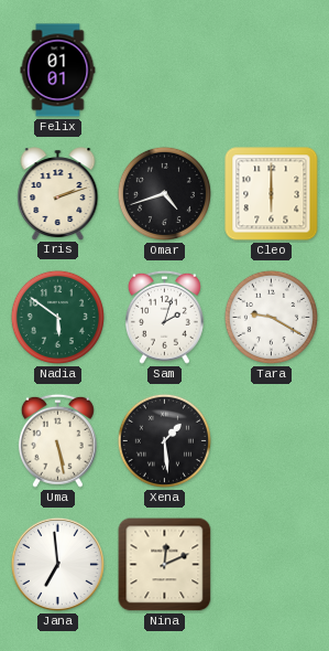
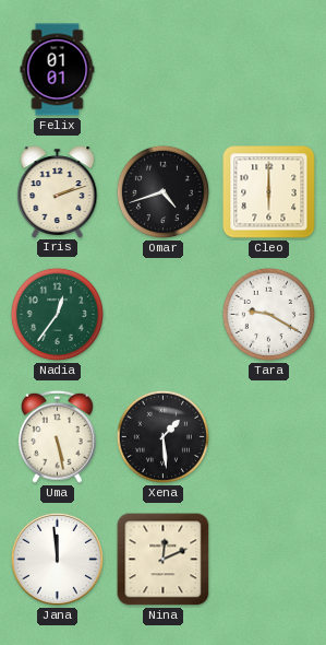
Nadia: 5:51 -> 12:36 (57, 314)
Sam: 2:03 -> none (164, 317)
Jana: 6:59 -> 11:59 (57, 559)
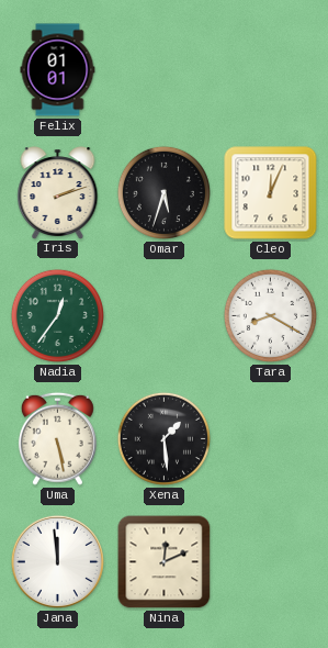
Omar: 4:42 -> 5:33 (163, 192)
Cleo: 6:00 -> 12:04 (271, 193)
Tara: 9:20 -> 8:20 (270, 315)
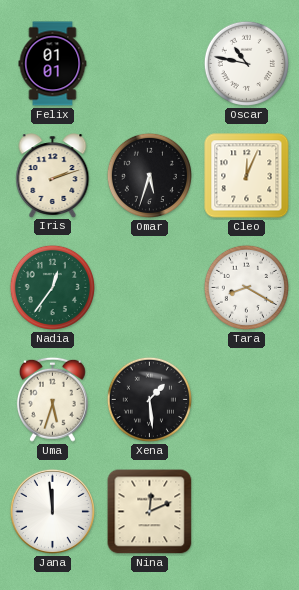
Oscar: none -> 10:47 (246, 63)
Uma: 5:28 -> 5:33 (52, 399)
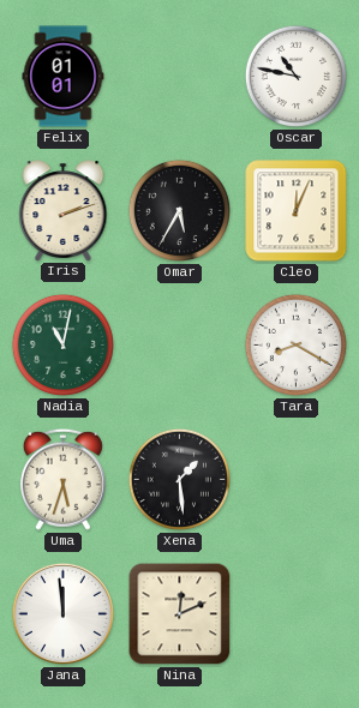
Omar: 5:33 -> 5:35 (179, 210)
Nadia: 12:36 -> 11:02 (62, 344)
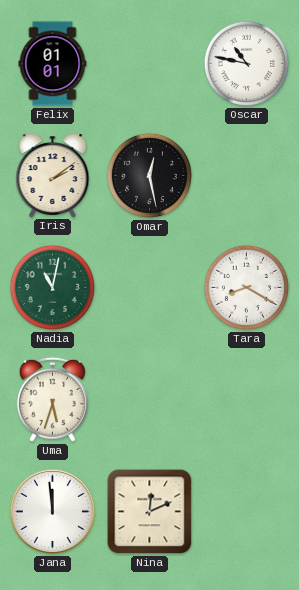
Iris: 2:12 -> 2:09 (53, 175)
Omar: 5:35 -> 12:28 (149, 175)
Cleo: 12:04 -> none (297, 211)
Xena: 1:29 -> none (179, 479)
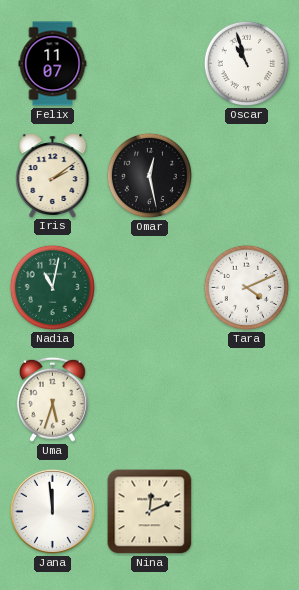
Felix: 01:01 -> 11:07 (53, 64)
Oscar: 10:47 -> 10:57 (246, 63)
Tara: 8:20 -> 4:11 (246, 287)
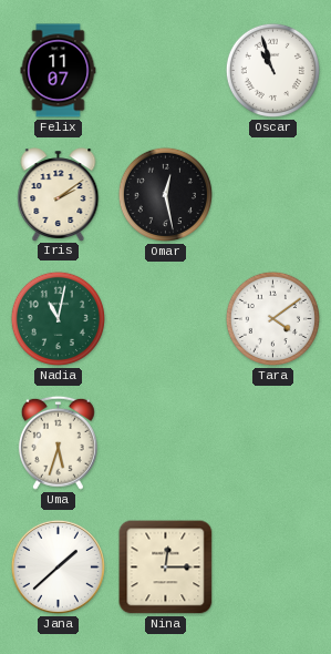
Tara: 4:11 -> 4:09 (272, 318)
Jana: 11:59 -> 1:38 (58, 566)
Nina: 12:11 -> 12:15 (166, 568)
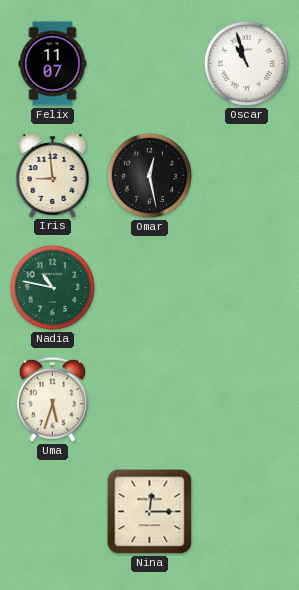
Iris: 2:09 -> 8:59 (53, 175)
Nadia: 11:02 -> 10:47 (52, 287)
Tara: 4:09 -> none (272, 318)
Jana: 1:38 -> none (58, 566)
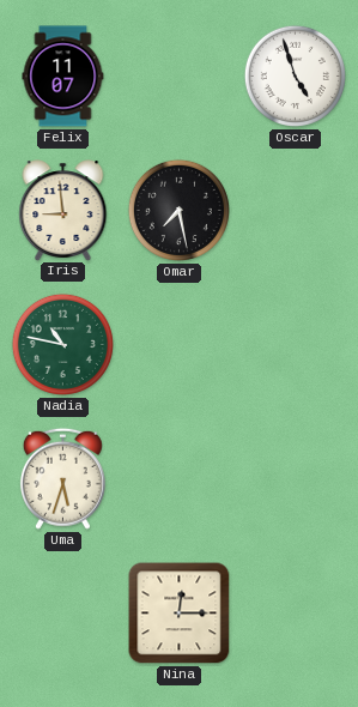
Oscar: 10:57 -> 4:57 (295, 75)
Omar: 12:28 -> 7:28 (178, 210)
